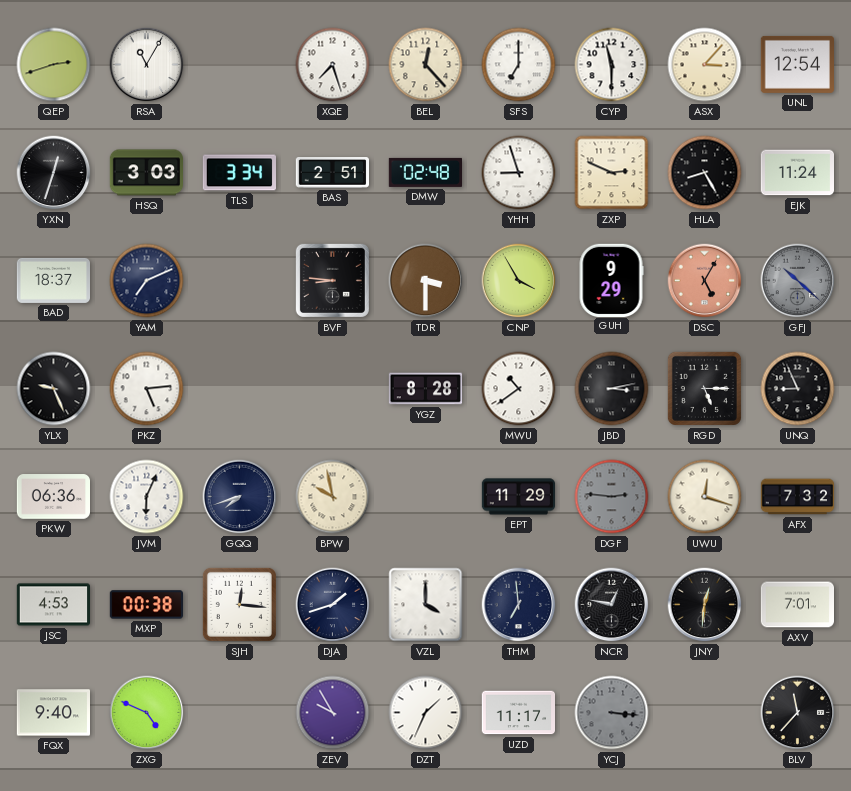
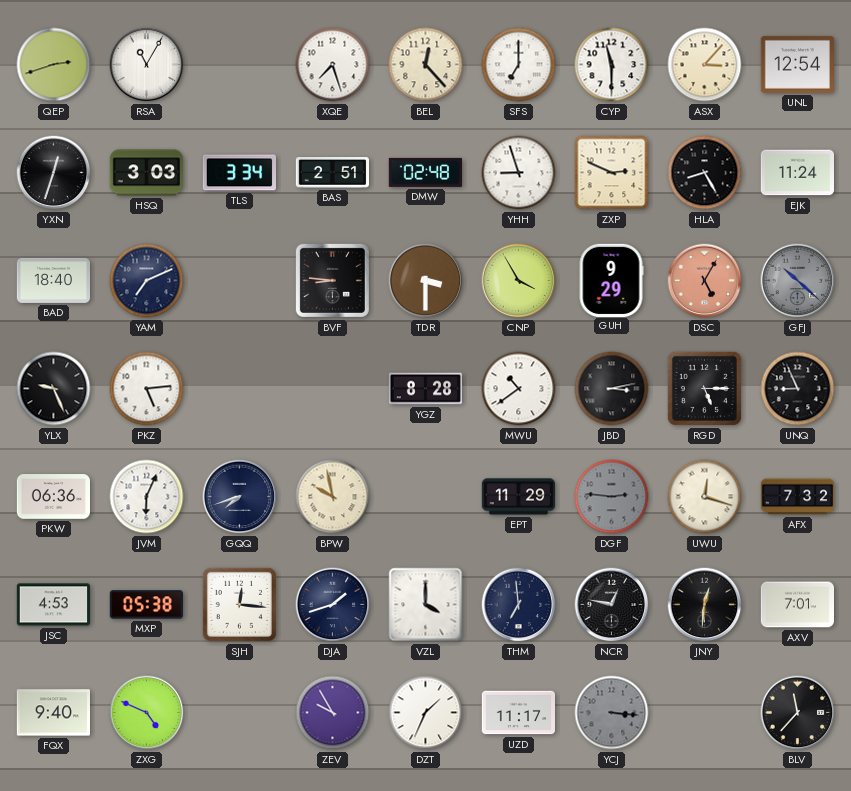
BAD: 18:37 -> 18:40 (53, 280)
MXP: 00:38 -> 05:38 (146, 605)
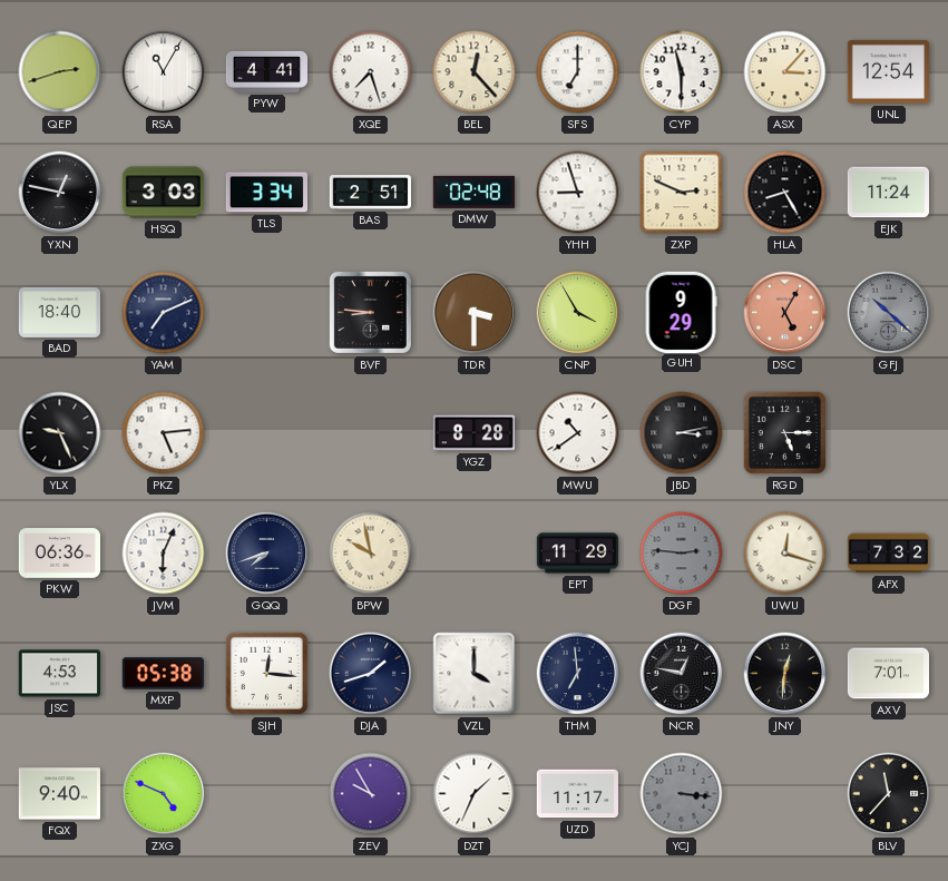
PYW: none -> 4:41 (267, 71)
YXN: 12:33 -> 12:47 (60, 193)
UNQ: 8:56 -> none (798, 389)
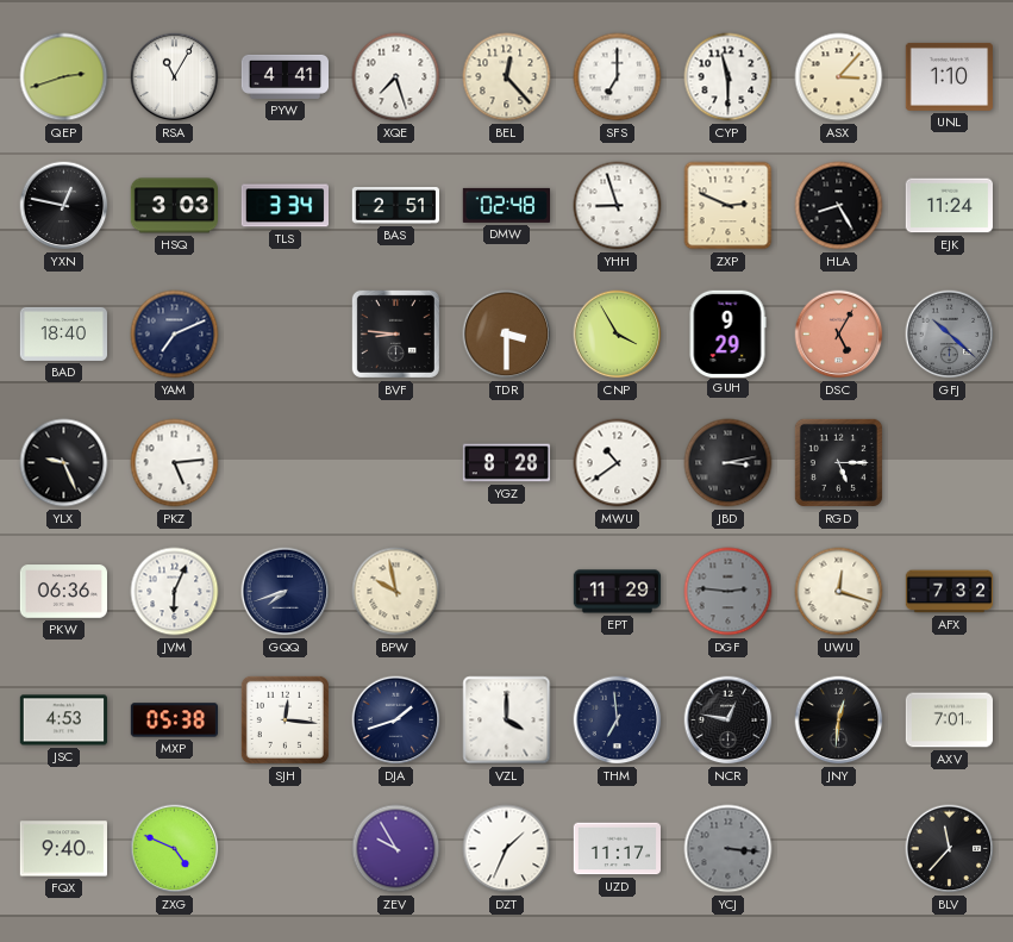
UNL: 12:54 -> 1:10 (949, 76)
